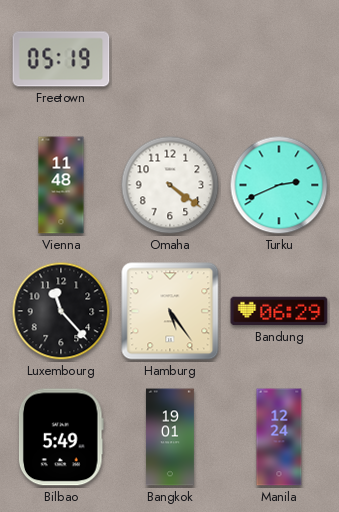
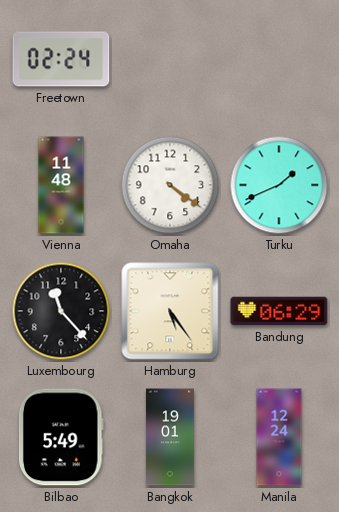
Freetown: 05:19 -> 02:24 (61, 59)
Turku: 2:41 -> 1:41 (279, 185)
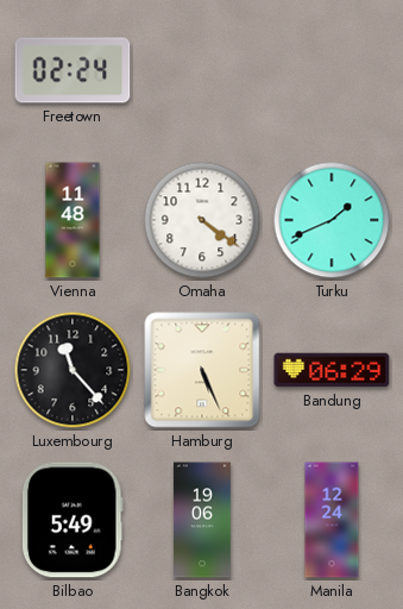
Hamburg: 5:24 -> 5:26 (202, 370)
Bangkok: 19:01 -> 19:06 (202, 520)
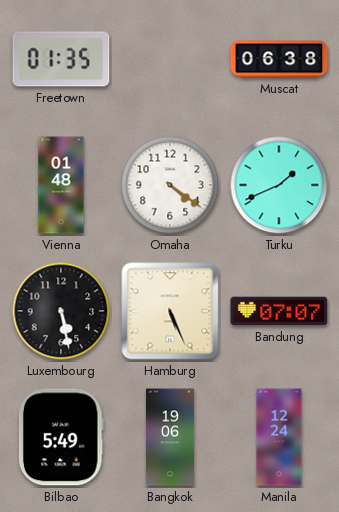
Freetown: 02:24 -> 01:35 (61, 59)
Muscat: none -> 06:38 (279, 59)
Vienna: 11:48 -> 01:48 (61, 185)
Luxembourg: 11:23 -> 5:28 (61, 311)
Bandung: 06:29 -> 07:07 (279, 311)
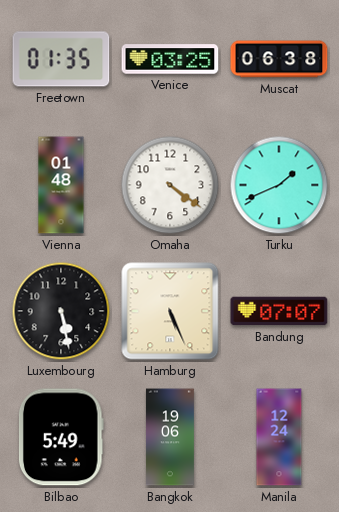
Venice: none -> 03:25 (170, 59)
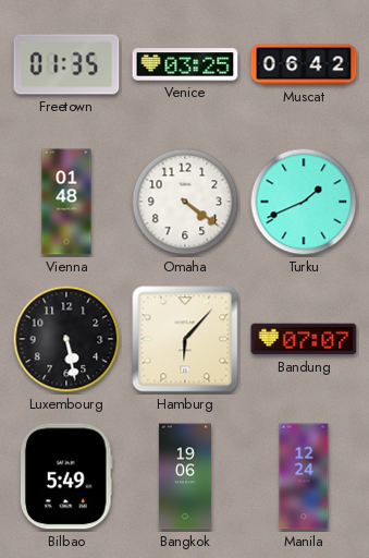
Muscat: 06:38 -> 06:42 (304, 64)
Hamburg: 5:26 -> 6:07 (185, 339)
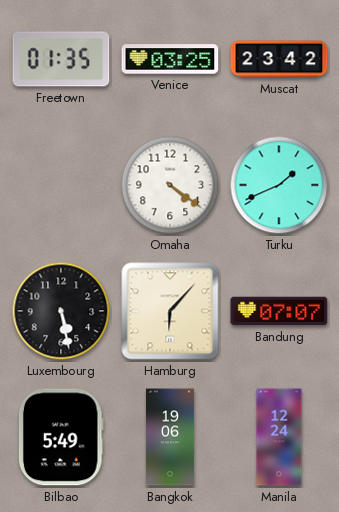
Muscat: 06:42 -> 23:42 (279, 59)
Vienna: 01:48 -> none (66, 202)
